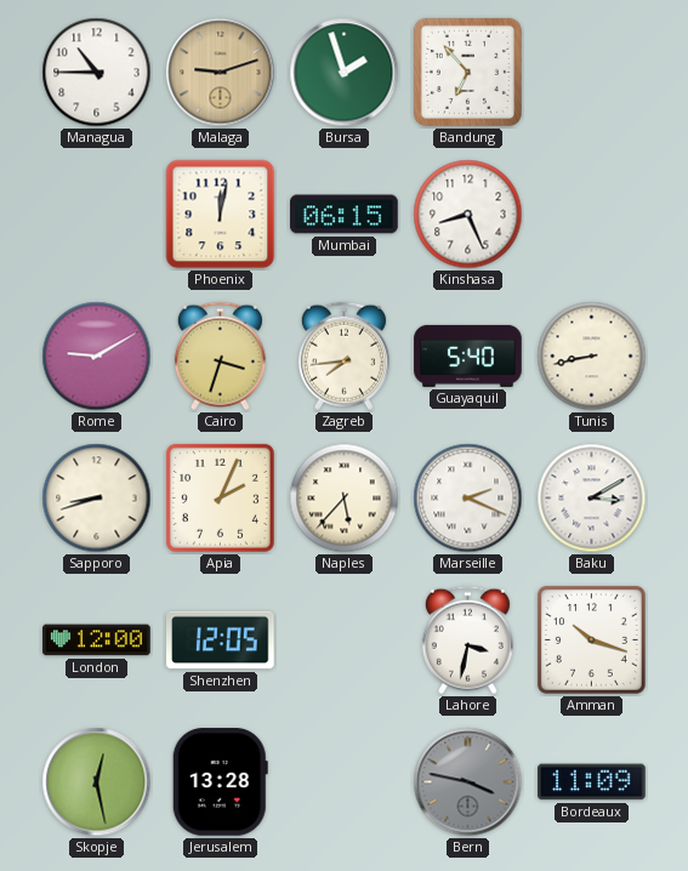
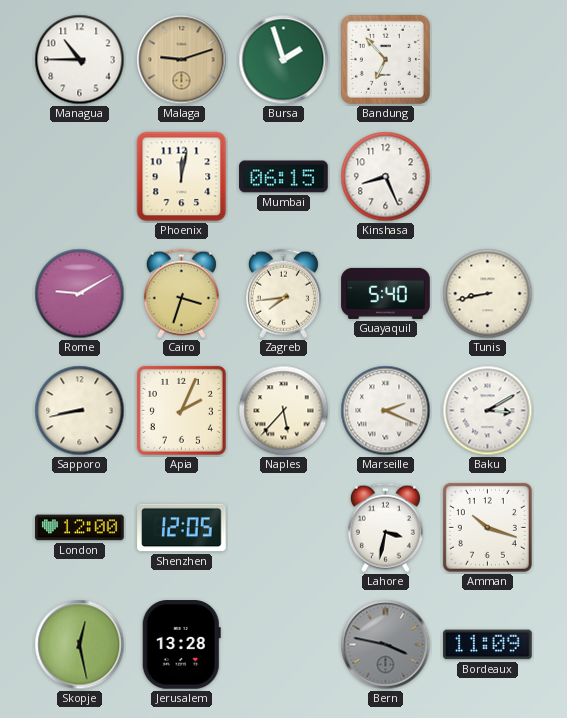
Sapporo: 8:42 -> 8:43 (80, 411)
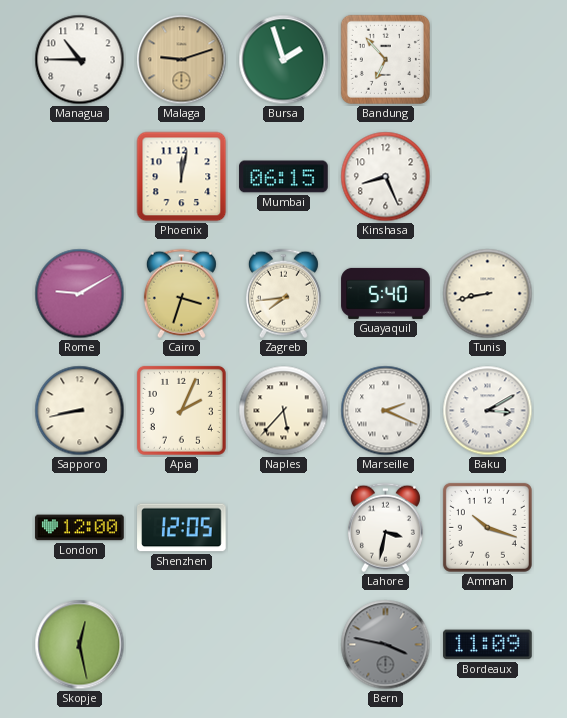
Jerusalem: 13:28 -> none (181, 645)
